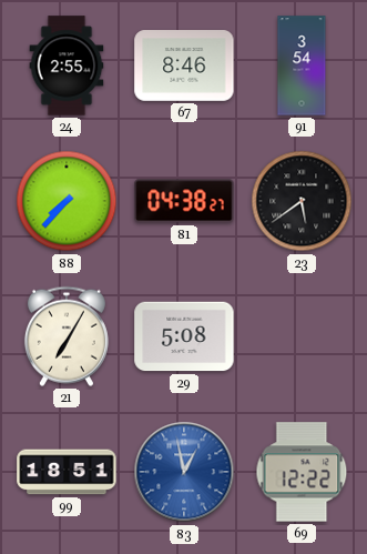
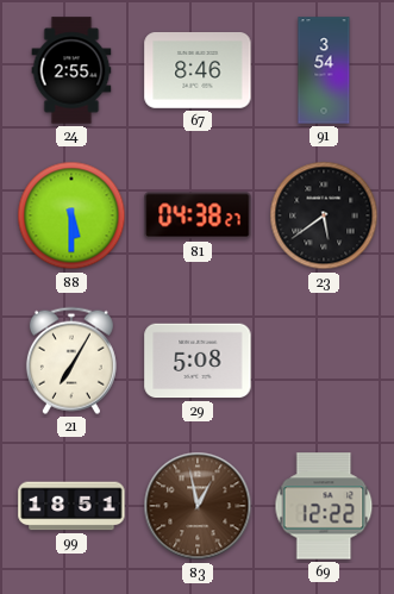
88: 7:37 -> 5:30 (71, 215)
83 dial: blue -> brown (198, 506)
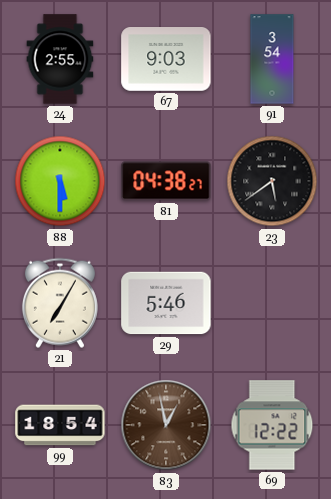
67: 8:46 -> 9:03 (166, 60)
29: 5:08 -> 5:46 (166, 303)
99: 18:51 -> 18:54 (60, 425)
